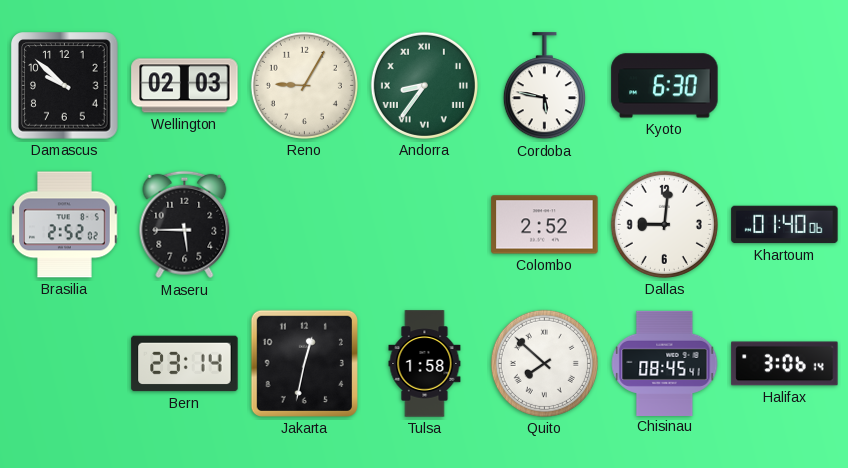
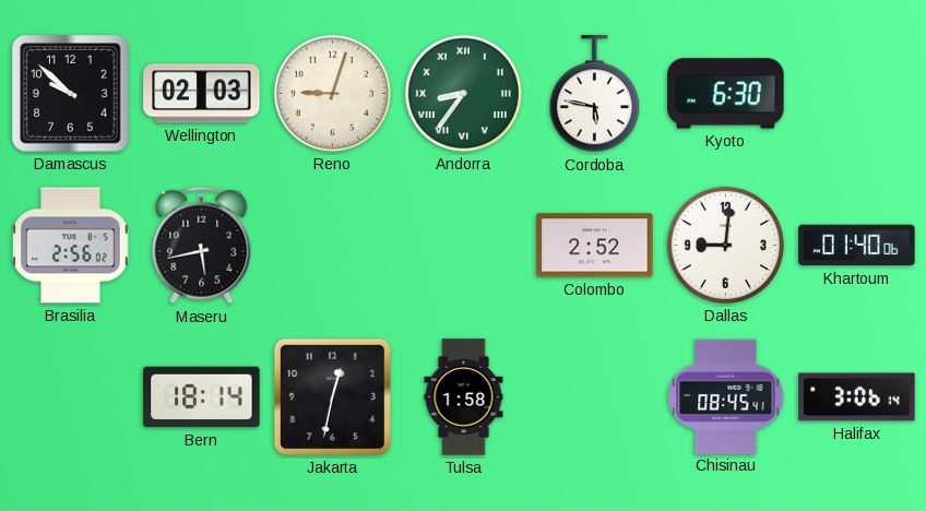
Reno: 9:05 -> 9:03 (332, 93)
Brasilia: 2:52 -> 2:56 (71, 246)
Maseru: 5:45 -> 5:43 (202, 246)
Bern: 23:14 -> 18:14 (202, 397)
Quito: 7:52 -> none (544, 363)
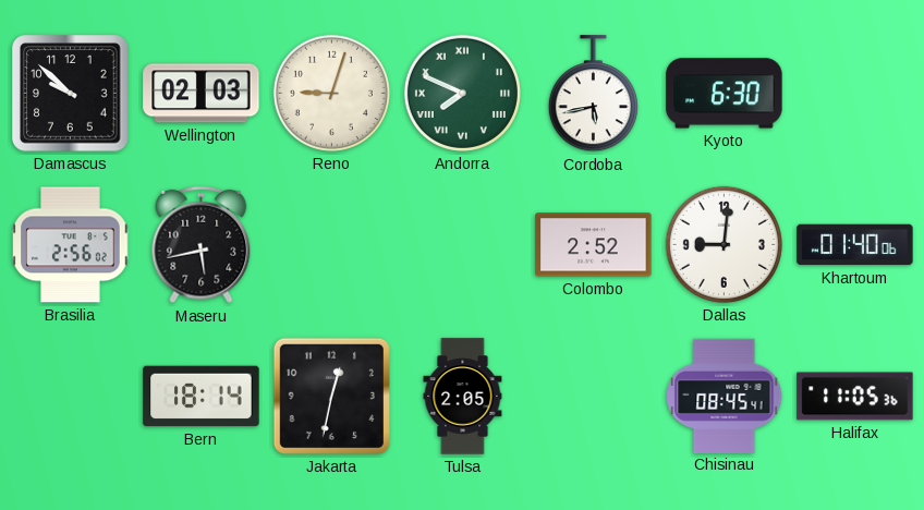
Andorra: 8:36 -> 7:49 (462, 93)
Cordoba: 5:47 -> 5:43 (593, 94)
Tulsa: 1:58 -> 2:05 (463, 397)
Halifax: 3:06 -> 11:05 (855, 397)
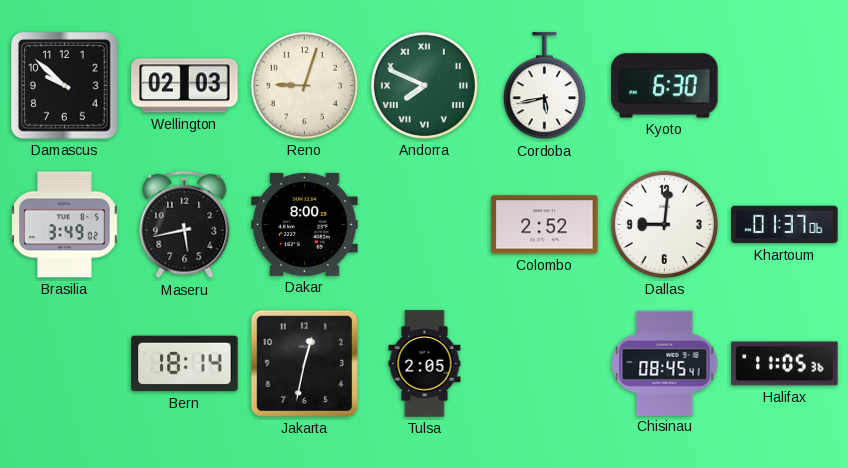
Brasilia: 2:56 -> 3:49 (65, 225)
Dakar: none -> 8:00 (305, 224)
Khartoum: 01:40 -> 01:37 (785, 225)
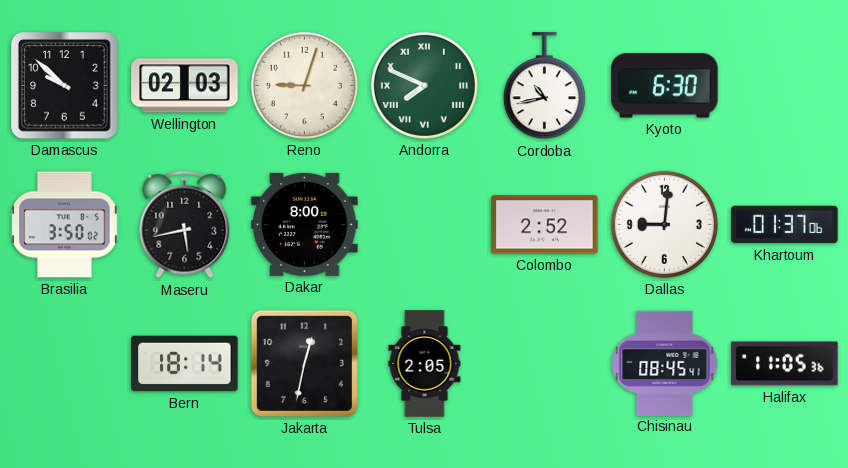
Cordoba: 5:43 -> 10:43 (544, 86)
Brasilia: 3:49 -> 3:50 (65, 225)
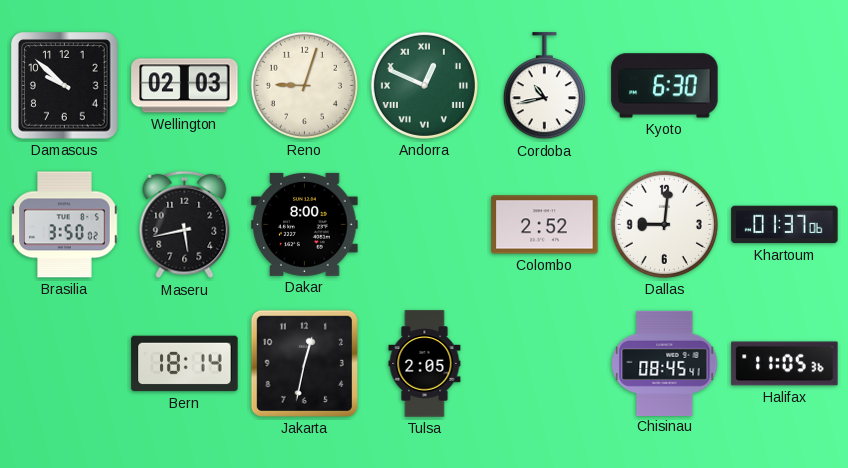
Andorra: 7:49 -> 12:49 (424, 85)
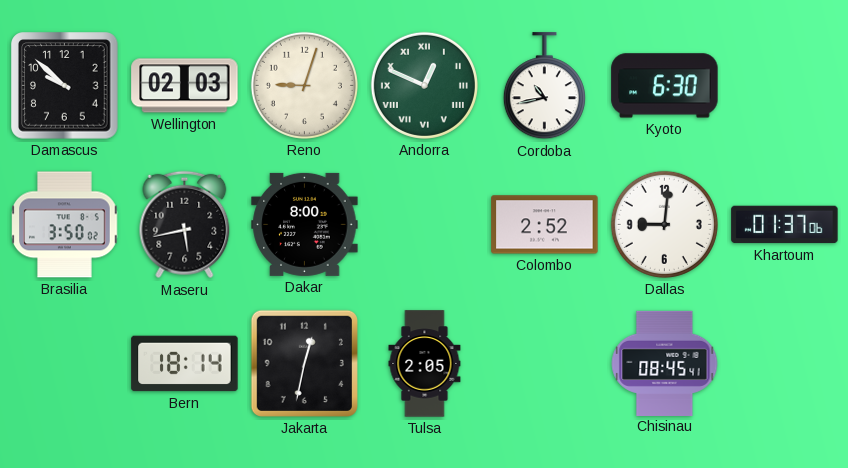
Halifax: 11:05 -> none (785, 364)
